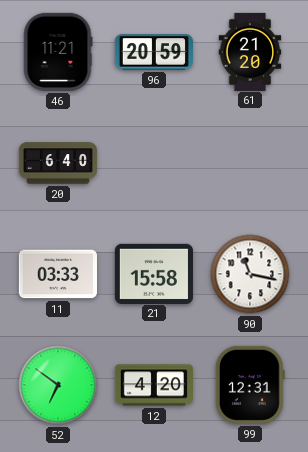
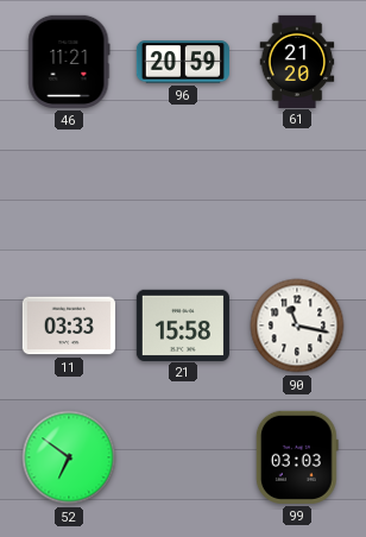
20: 6:40 -> none (58, 163)
12: 4:20 -> none (154, 385)
99: 12:31 -> 03:03 (297, 457)
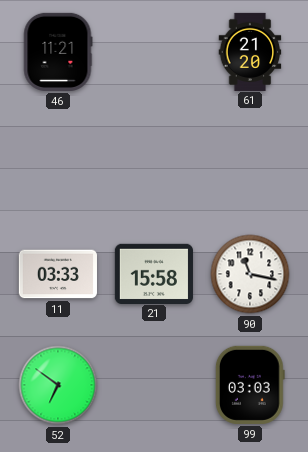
96: 20:59 -> none (183, 62)
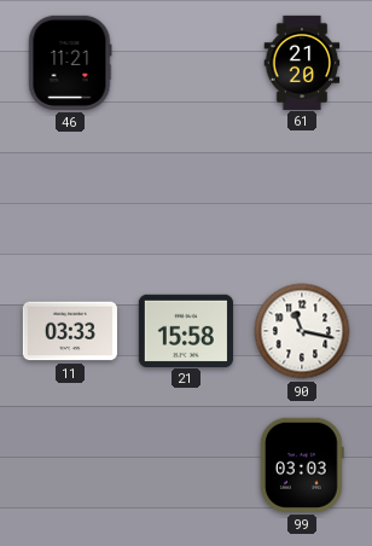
52: 6:51 -> none (58, 385)
